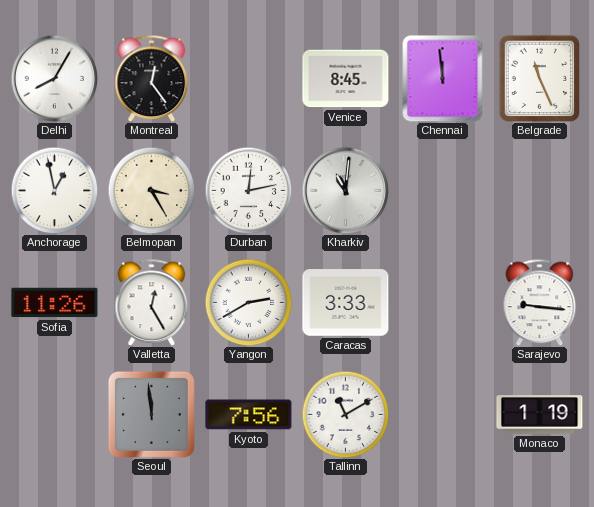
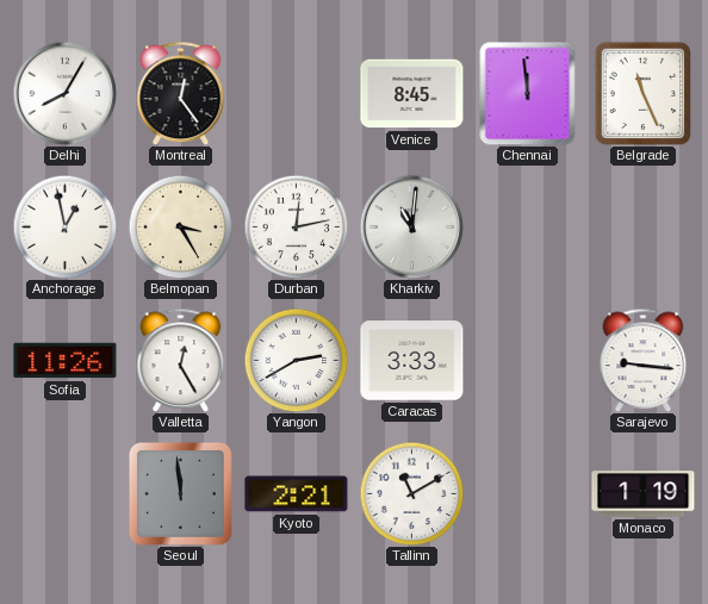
Kyoto: 7:56 -> 2:21 (297, 494)
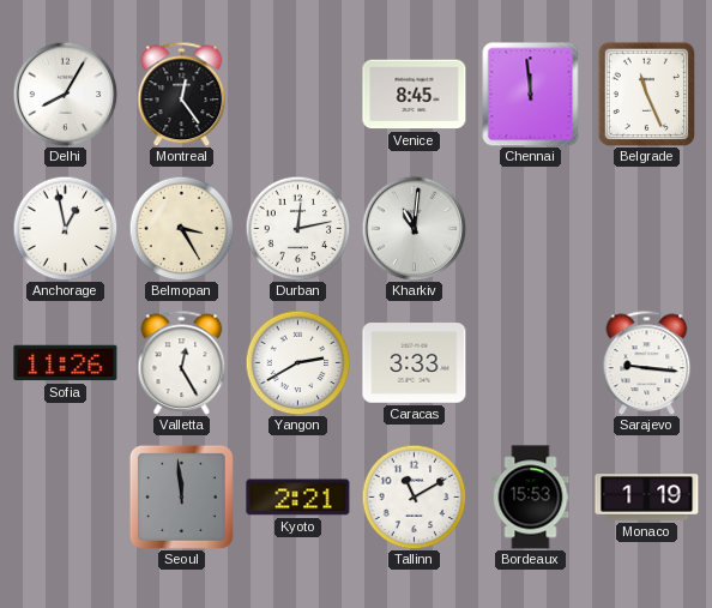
Bordeaux: none -> 15:53 (531, 498)
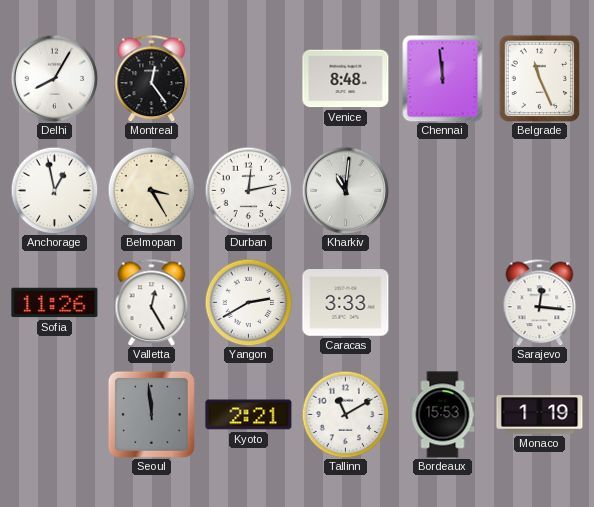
Venice: 8:45 -> 8:48 (346, 79)
Sarajevo: 9:16 -> 12:16 (540, 302)
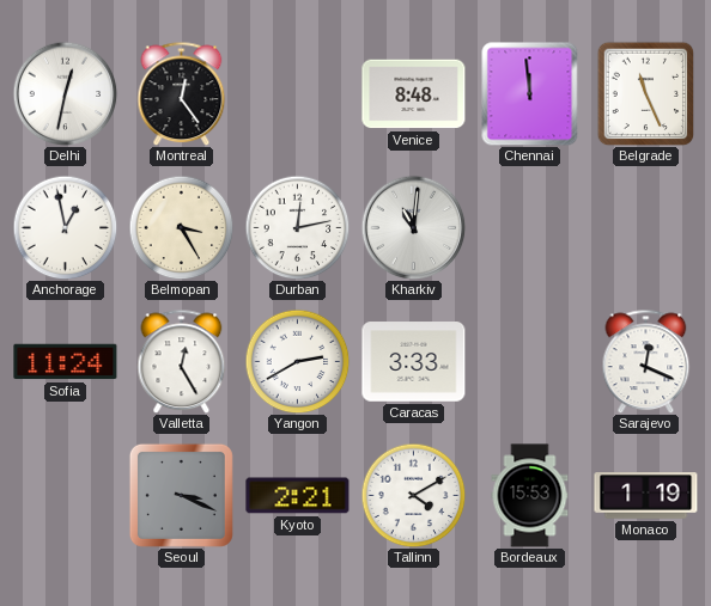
Delhi: 8:05 -> 12:32 (65, 93)
Sofia: 11:26 -> 11:24 (66, 362)
Sarajevo: 12:16 -> 12:19 (646, 361)
Seoul: 11:59 -> 3:19 (181, 495)
Tallinn: 11:10 -> 4:10 (413, 495)
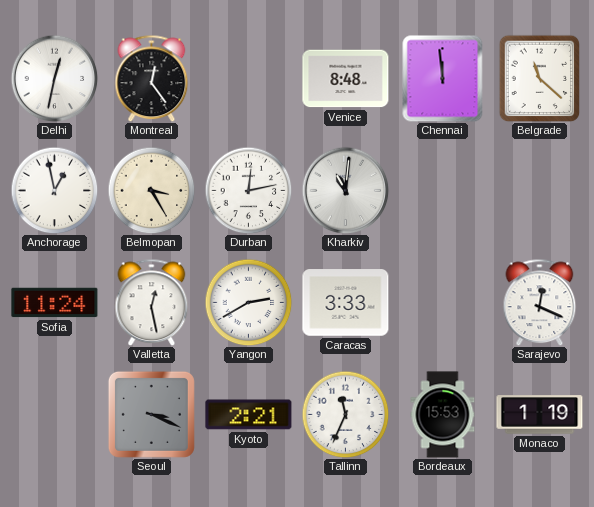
Belgrade: 11:26 -> 11:22 (540, 78)
Valletta: 12:25 -> 12:28 (152, 302)
Tallinn: 4:10 -> 11:34 (345, 414)
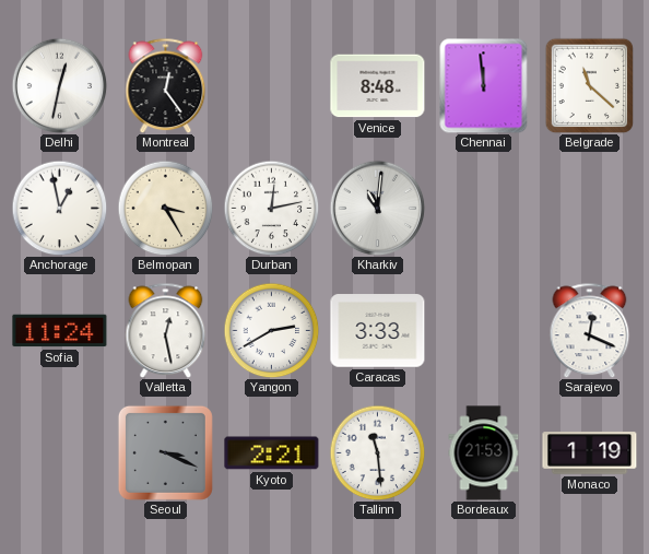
Tallinn: 11:34 -> 11:29 (377, 452)
Bordeaux: 15:53 -> 21:53 (484, 453)
